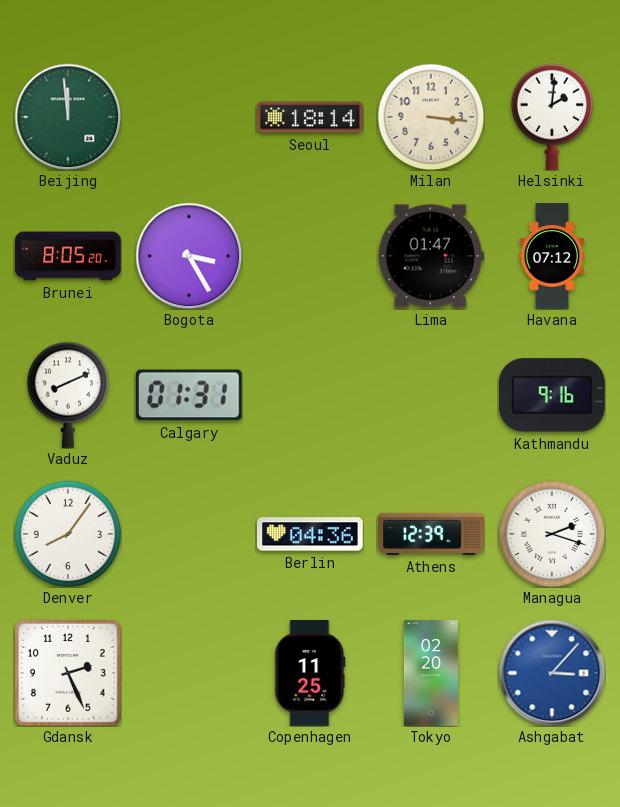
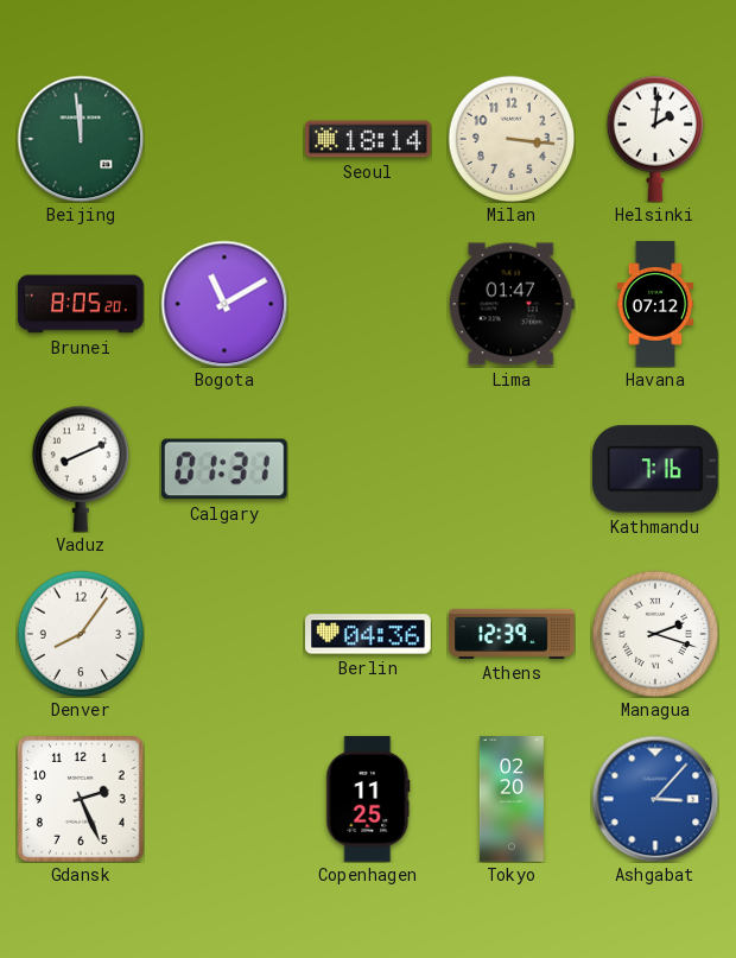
Bogota: 3:25 -> 11:10 (224, 304)
Kathmandu: 9:16 -> 7:16 (656, 469)
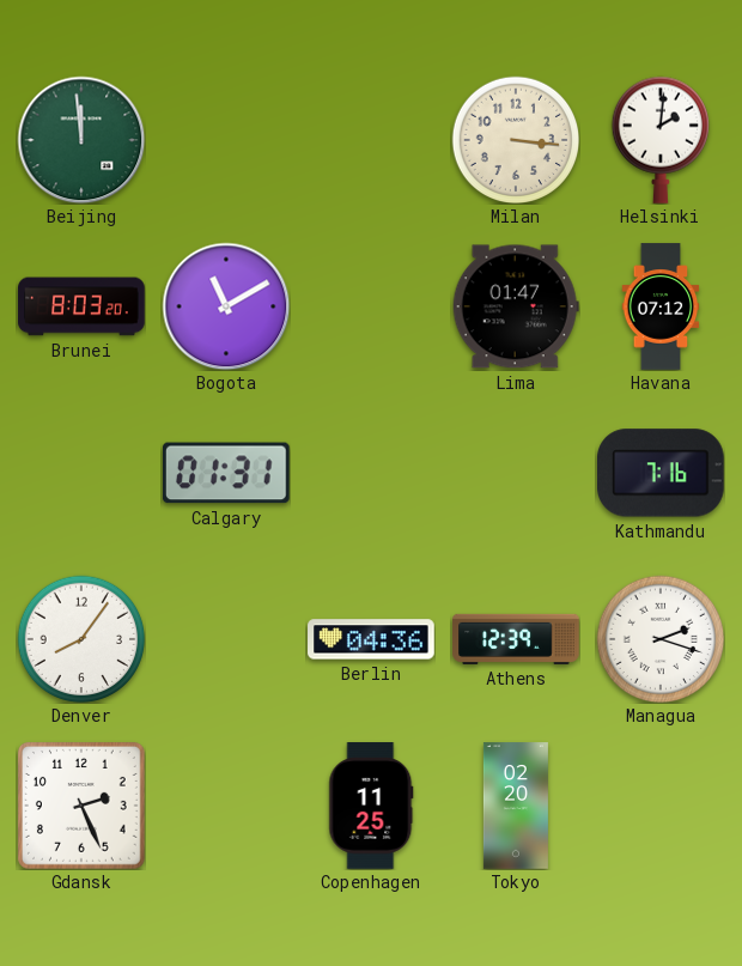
Seoul: 18:14 -> none (368, 139)
Brunei: 8:05 -> 8:03 (81, 306)
Vaduz: 8:11 -> none (80, 469)
Ashgabat: 3:07 -> none (655, 799)
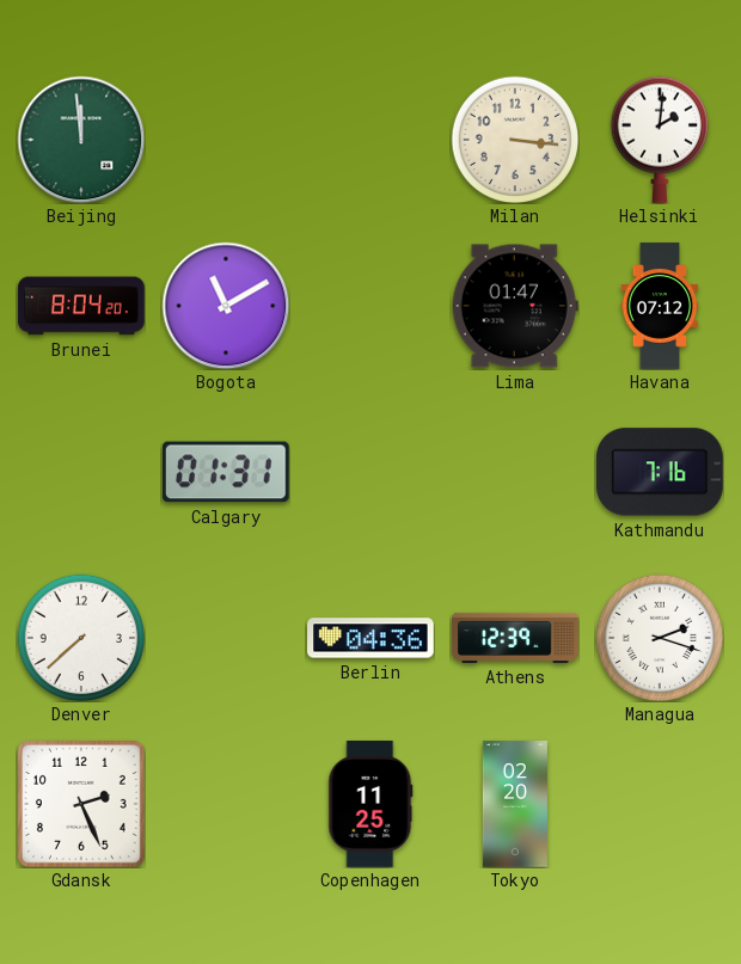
Brunei: 8:03 -> 8:04 (81, 306)
Denver: 8:06 -> 7:38 (81, 638)
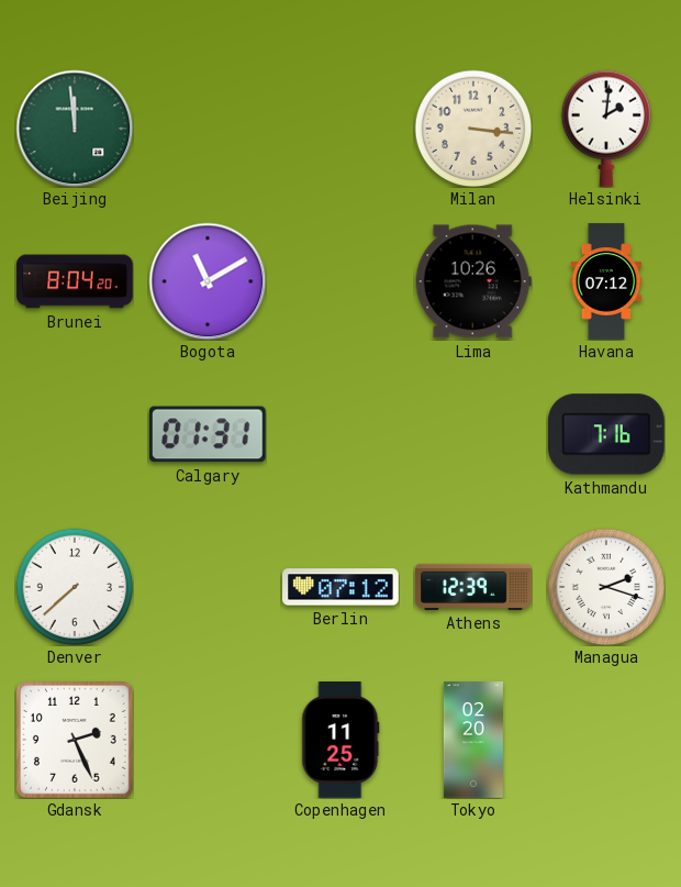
Lima: 01:47 -> 10:26 (473, 281)
Berlin: 04:36 -> 07:12 (340, 587)
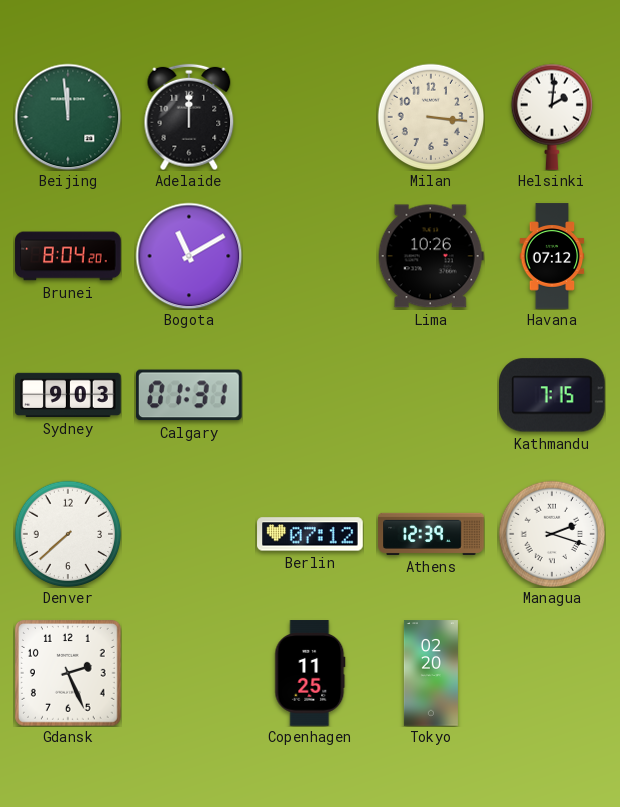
Adelaide: none -> 12:00 (189, 117)
Sydney: none -> 9:03 (68, 395)
Kathmandu: 7:16 -> 7:15 (553, 395)
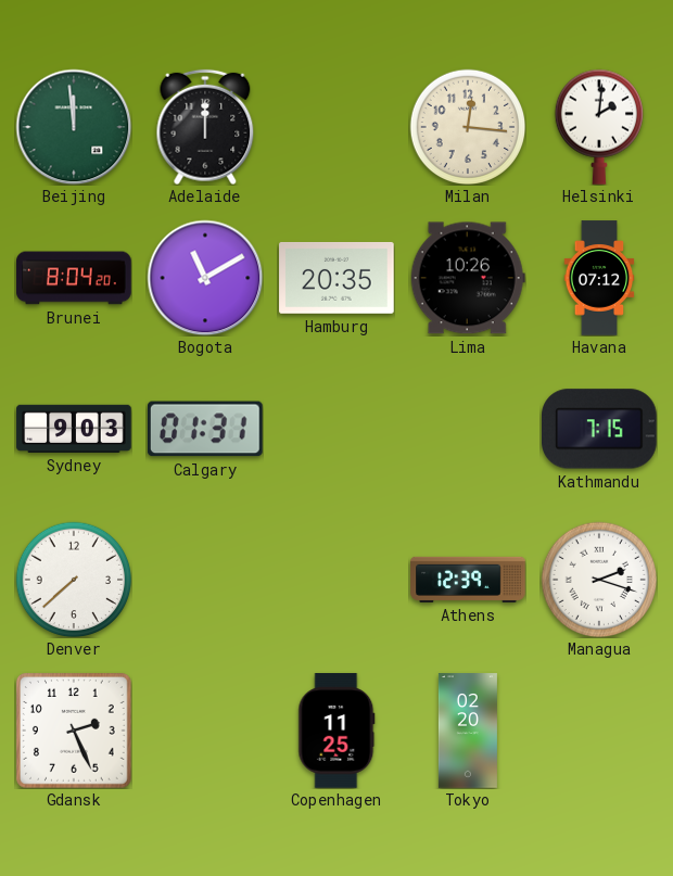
Milan: 3:16 -> 12:16 (468, 127)
Hamburg: none -> 20:35 (336, 278)
Berlin: 07:12 -> none (310, 534)
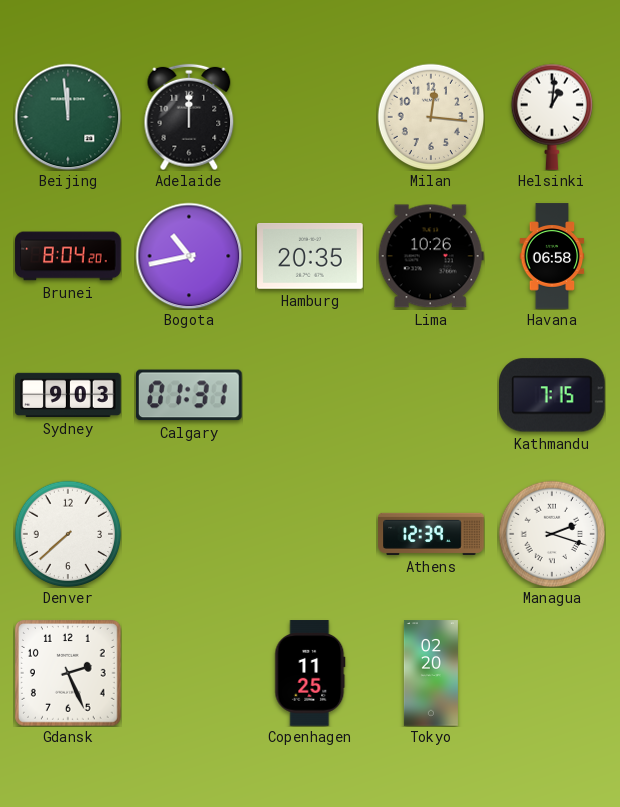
Helsinki: 2:01 -> 1:01 (551, 117)
Bogota: 11:10 -> 10:43 (189, 256)
Havana: 07:12 -> 06:58 (552, 256)
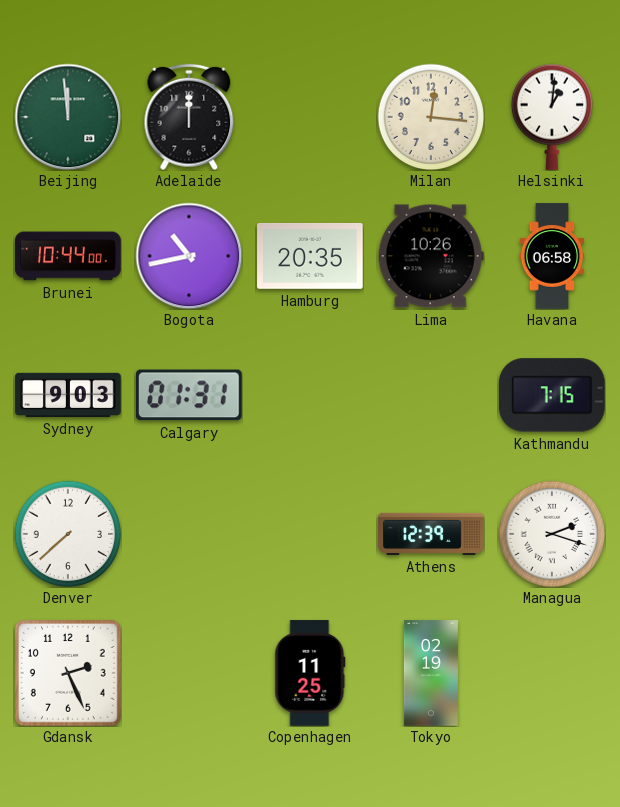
Brunei: 8:04 -> 10:44 (68, 256)
Tokyo: 02:20 -> 02:19 (431, 673)
